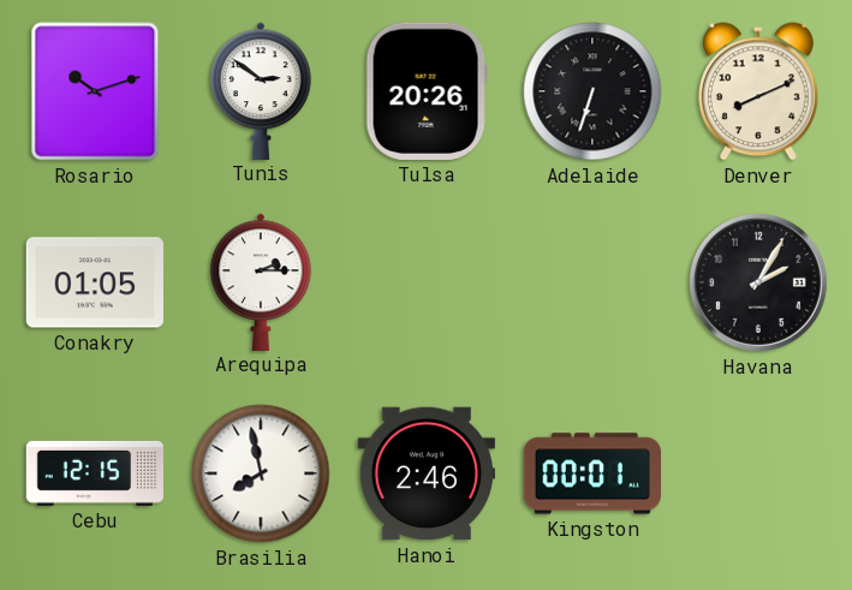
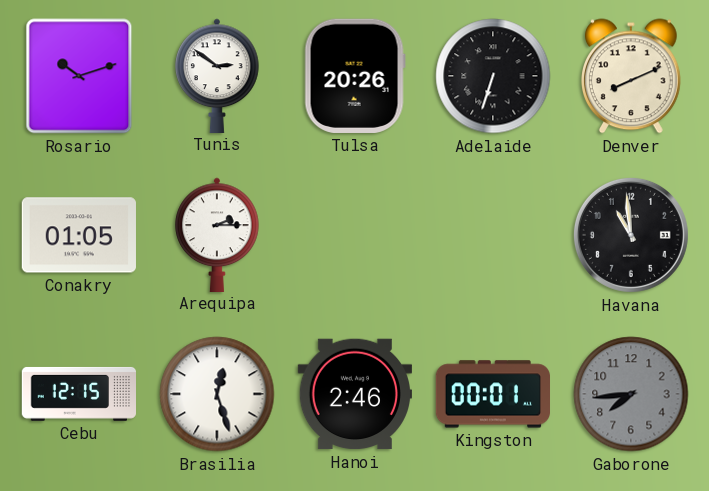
Havana: 2:05 -> 10:59 (631, 235)
Brasilia: 7:58 -> 12:27 (217, 394)
Gaborone: none -> 7:44 (631, 394)
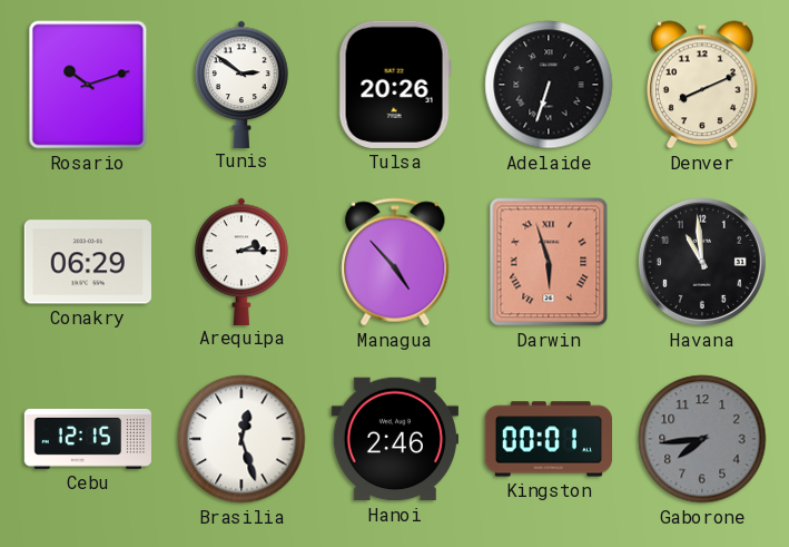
Conakry: 01:05 -> 06:29 (88, 262)
Managua: none -> 4:53 (395, 262)
Darwin: none -> 5:57 (549, 262)
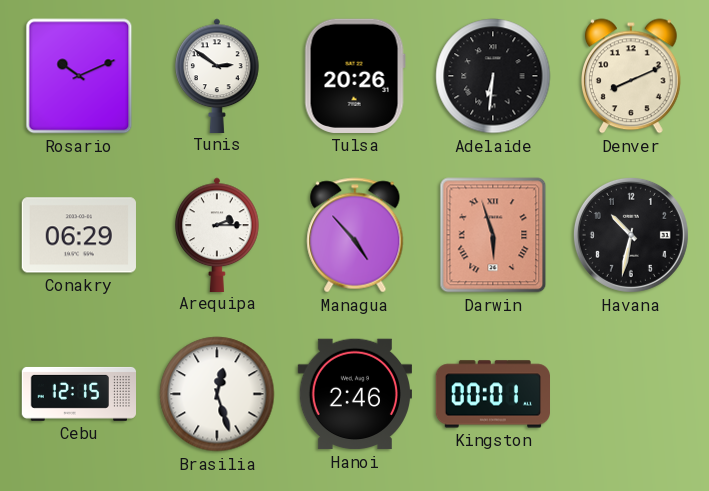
Rosario: 10:12 -> 10:11 (79, 76)
Adelaide: 6:33 -> 6:31 (493, 76)
Havana: 10:59 -> 10:32 (631, 235)
Gaborone: 7:44 -> none (702, 439)
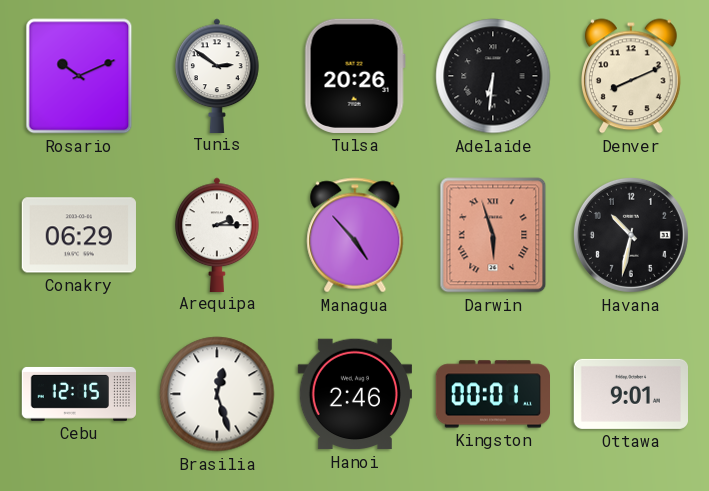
Ottawa: none -> 9:01 (630, 394)
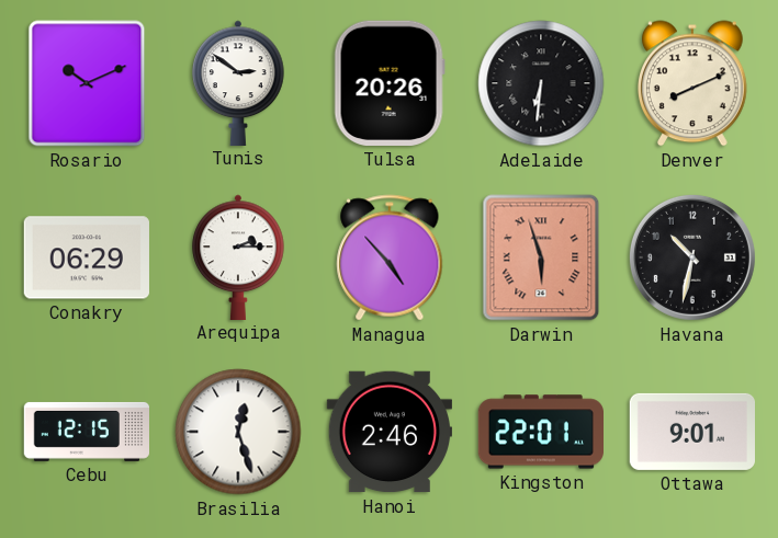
Kingston: 00:01 -> 22:01 (540, 432)
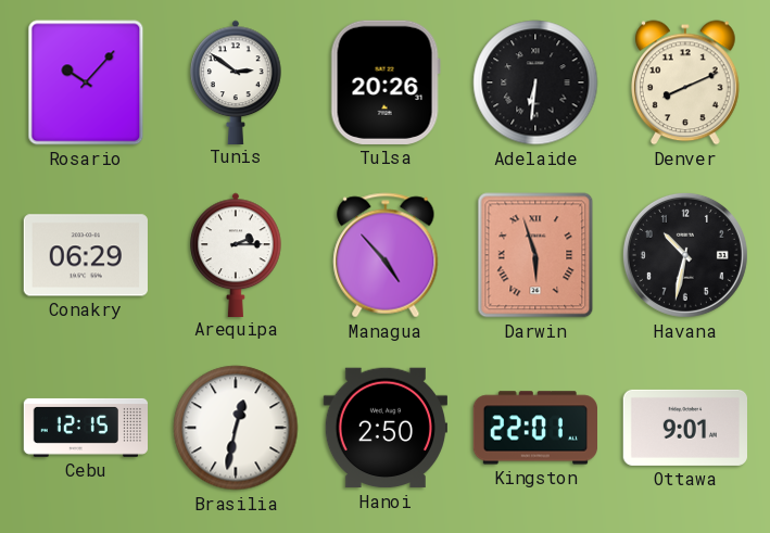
Rosario: 10:11 -> 10:07 (86, 83)
Brasilia: 12:27 -> 12:32 (236, 428)
Hanoi: 2:46 -> 2:50 (384, 428)
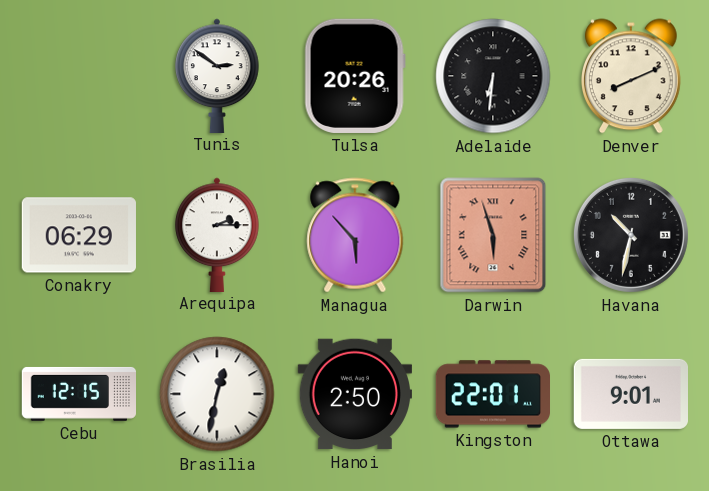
Rosario: 10:07 -> none (86, 83)
Managua: 4:53 -> 5:53 (355, 235)
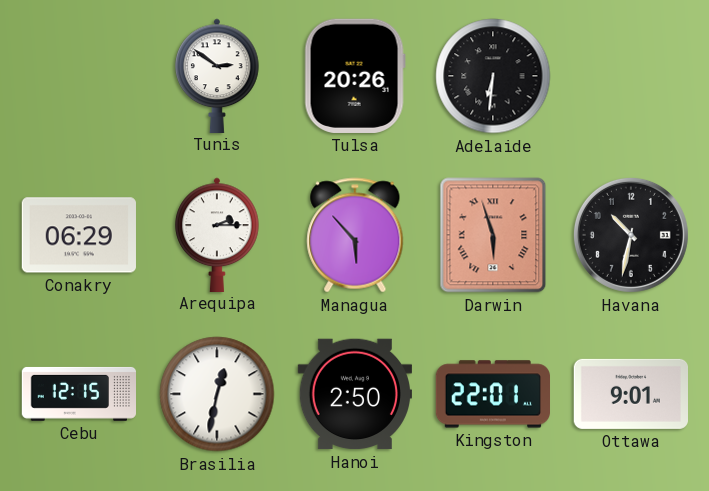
Denver: 8:11 -> none (632, 76)
